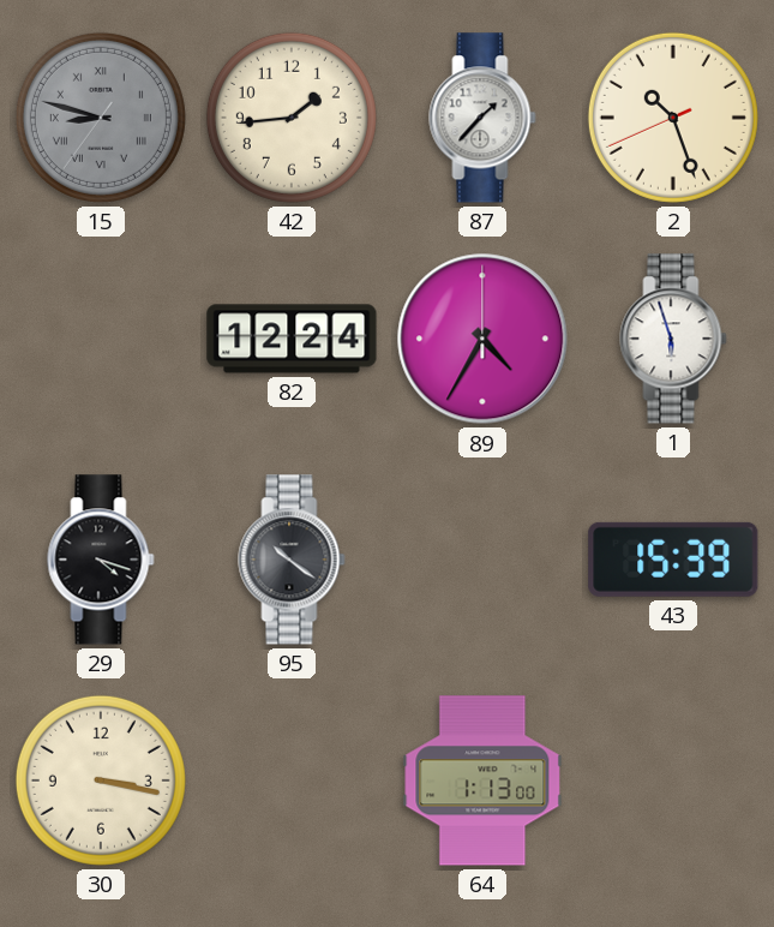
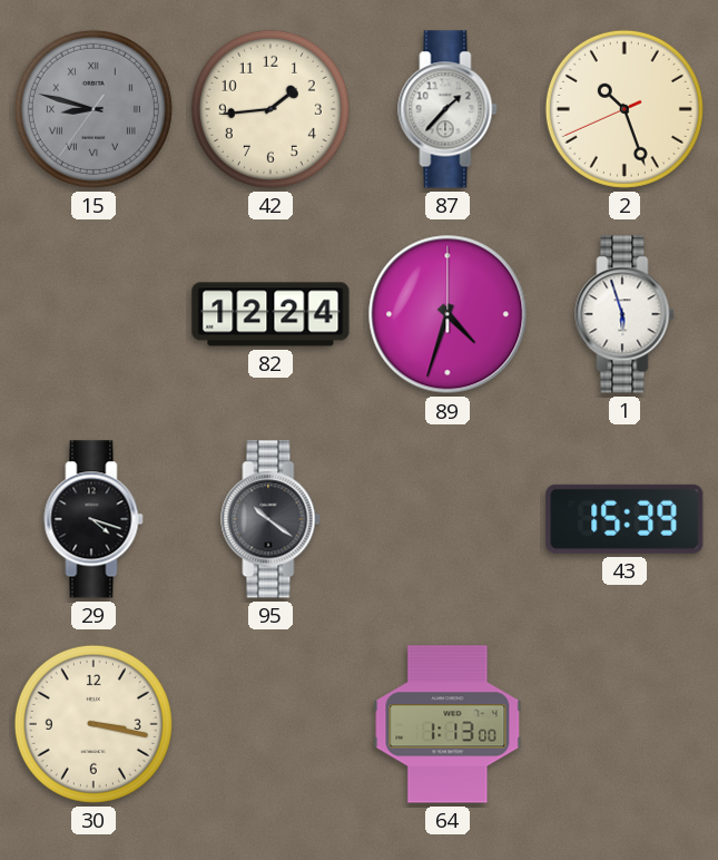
89: 4:35 -> 4:33 (447, 314)
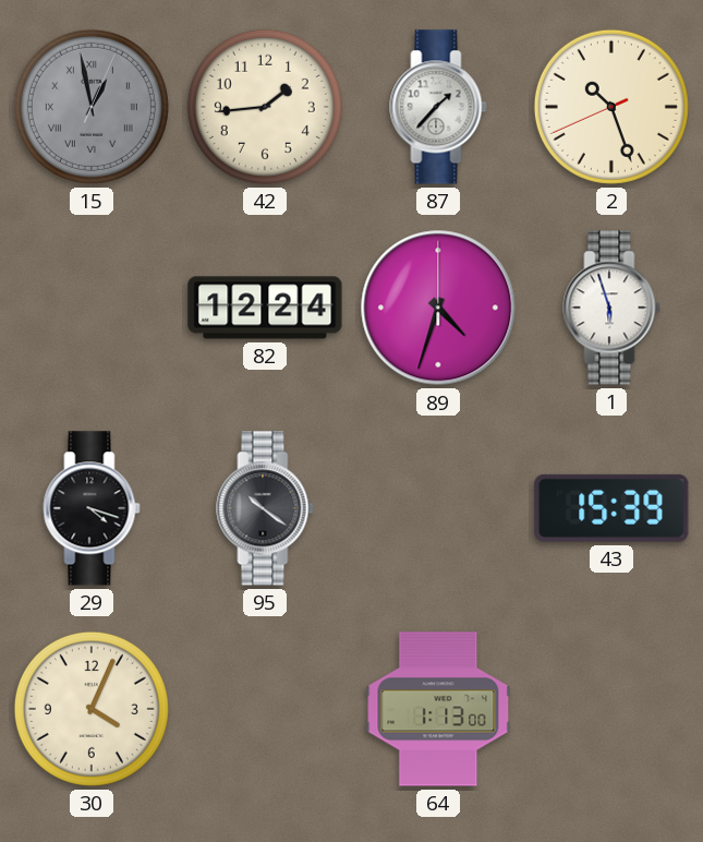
15: 8:47 -> 12:58 (92, 107)
30: 3:17 -> 4:04 (92, 709)
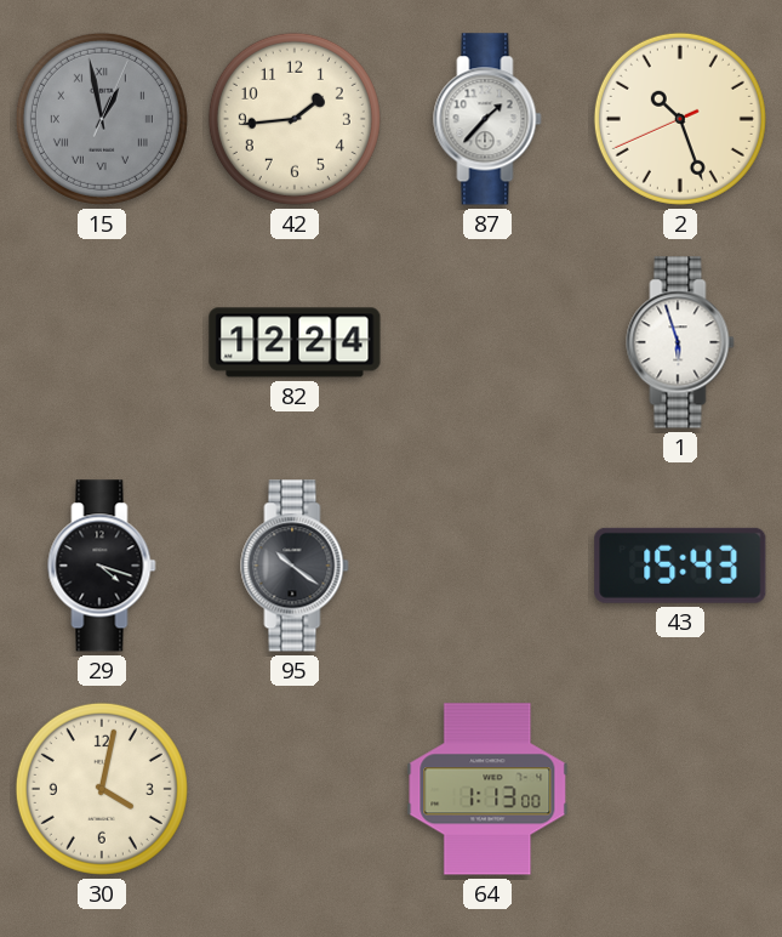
89: 4:33 -> none (438, 308)
43: 15:39 -> 15:43 (680, 566)
30: 4:04 -> 4:02 (102, 789)
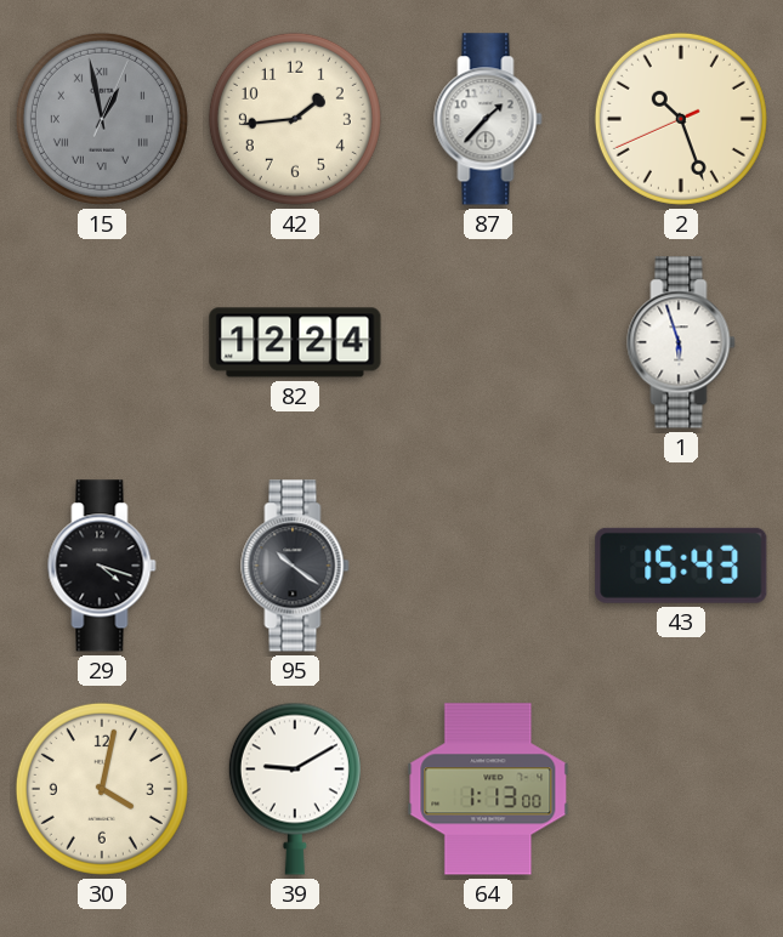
39: none -> 9:10 (295, 789)
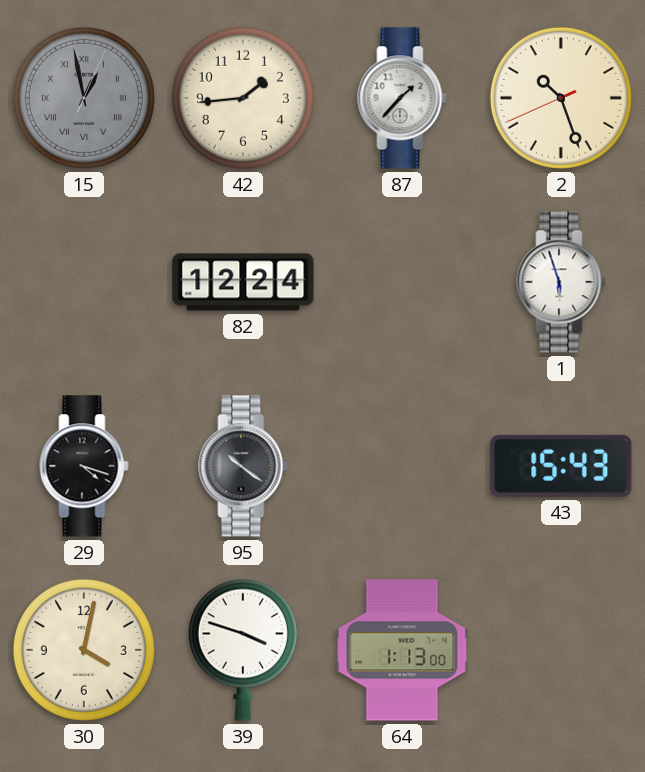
39: 9:10 -> 3:48 (243, 650)
